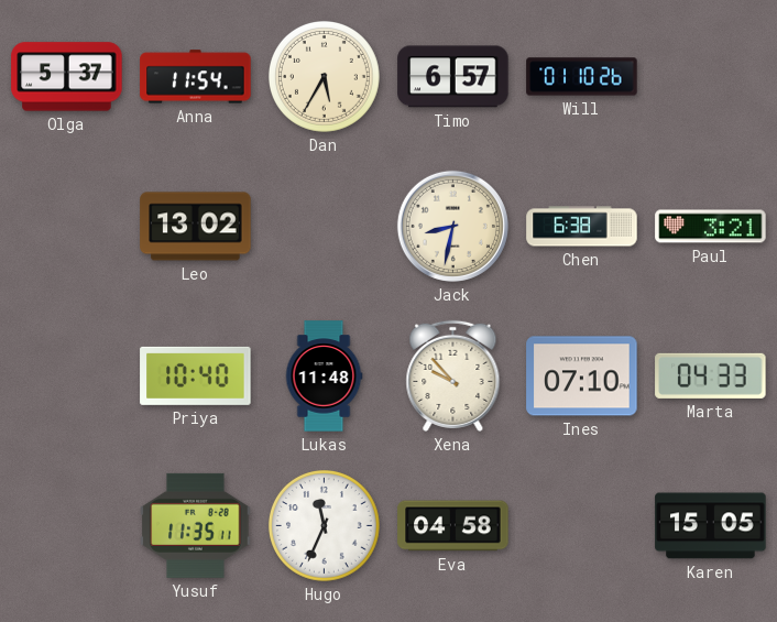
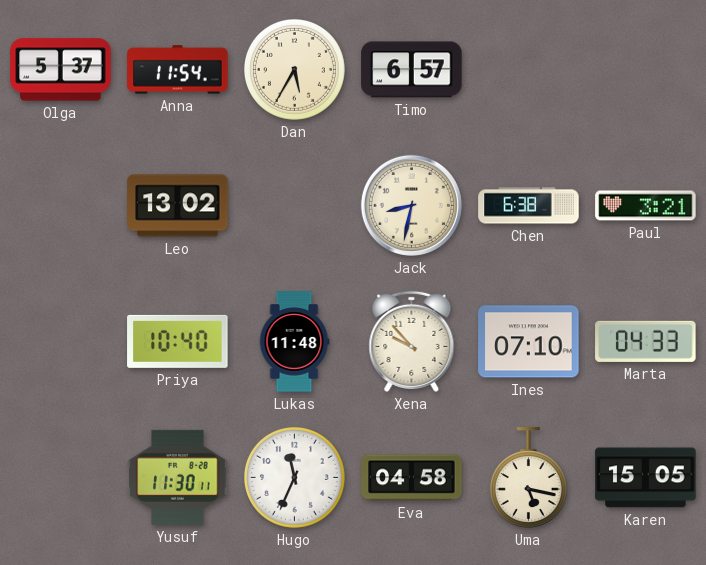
Will: 01:10 -> none (582, 77)
Yusuf: 11:35 -> 11:30 (178, 477)
Uma: none -> 5:17 (528, 478)
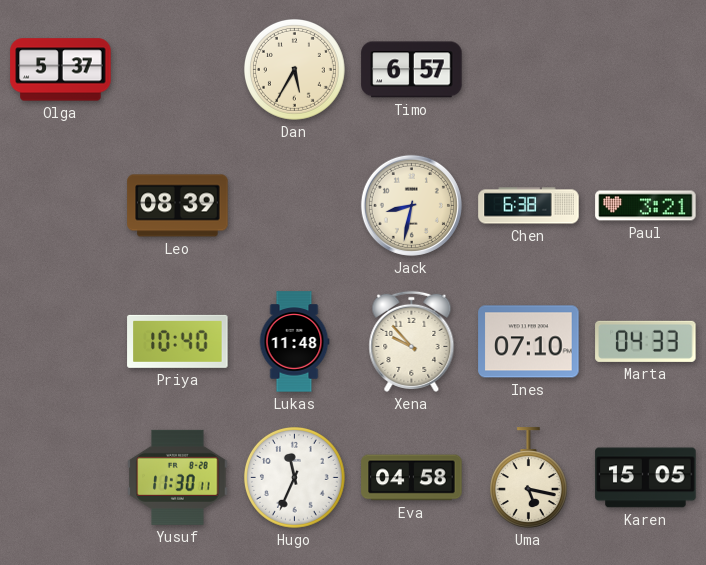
Anna: 11:54 -> none (178, 70)
Leo: 13:02 -> 08:39 (178, 206)
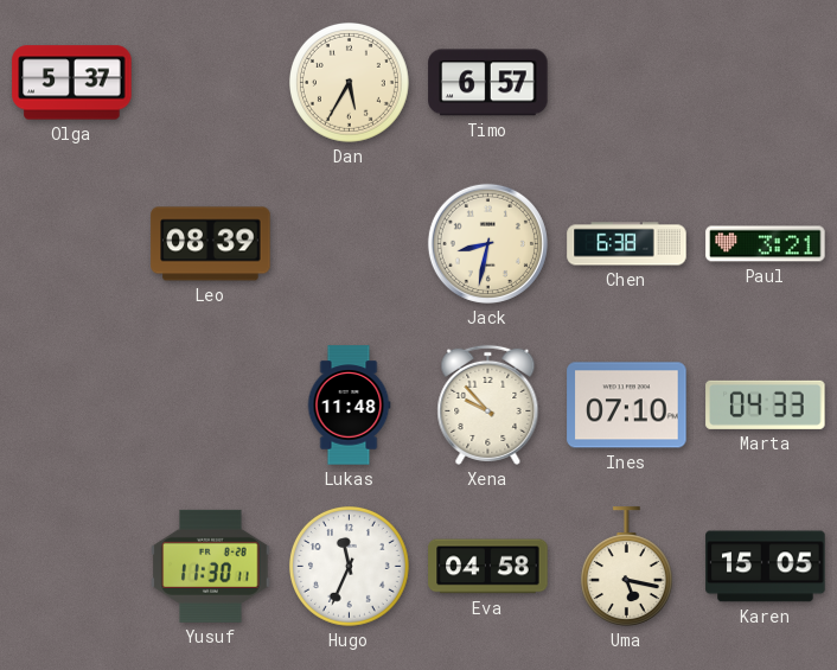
Priya: 10:40 -> none (178, 341)
